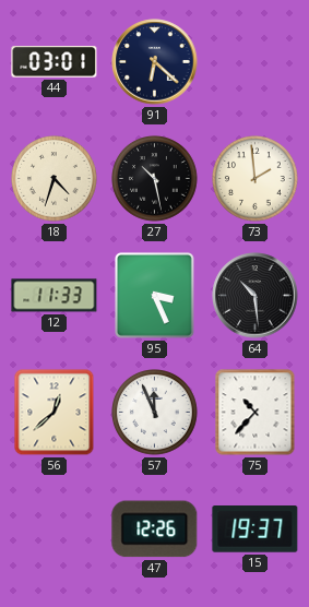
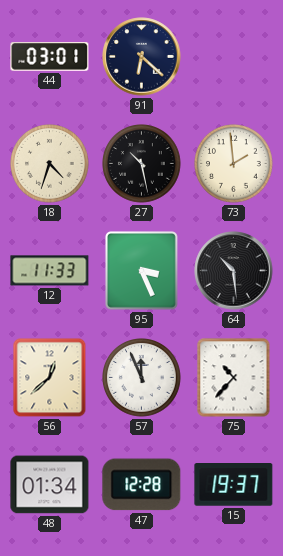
48: none -> 01:34 (50, 485)
47: 12:26 -> 12:28 (142, 485)
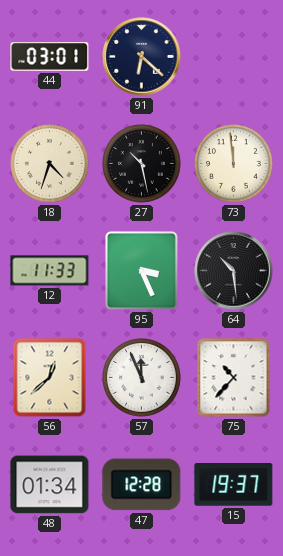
73: 1:59 -> 11:59 (234, 164)
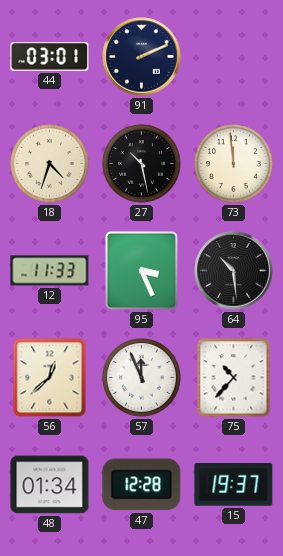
91: 6:22 -> 2:11 (142, 57)
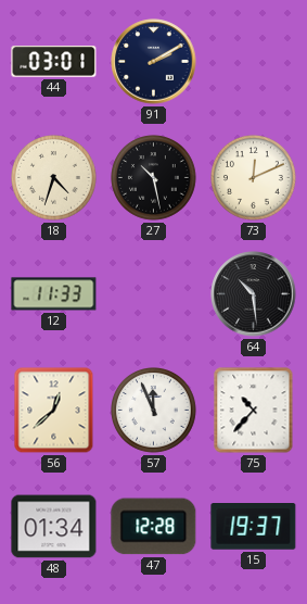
91: 2:11 -> 2:10 (154, 62)
73: 11:59 -> 12:11 (254, 178)
95: 3:26 -> none (141, 270)
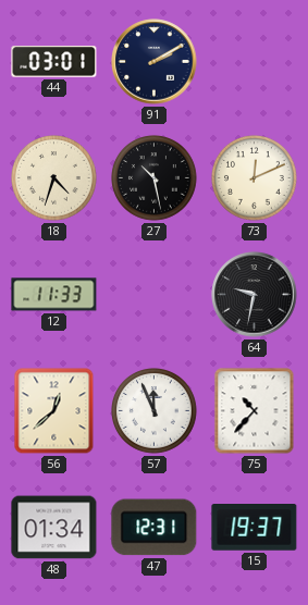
64: 10:29 -> 9:32 (255, 295)
47: 12:28 -> 12:31 (155, 528)
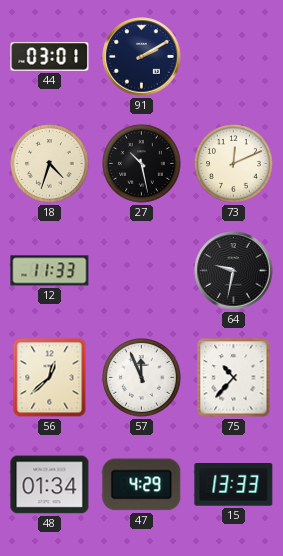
47: 12:31 -> 4:29 (142, 485)
15: 19:37 -> 13:33 (234, 485)
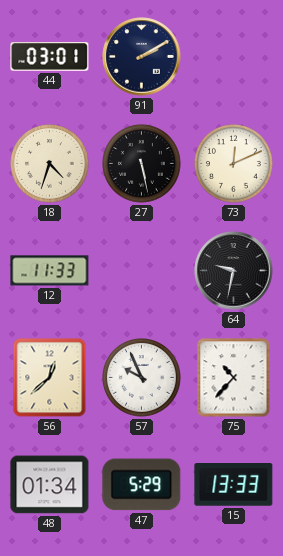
27: 10:28 -> 5:28 (142, 164)
57: 11:56 -> 9:56 (142, 378)
47: 4:29 -> 5:29 (142, 485)
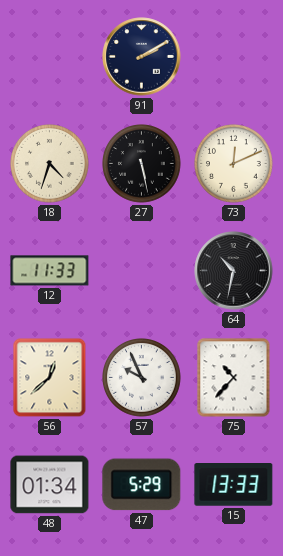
44: 03:01 -> none (50, 57)
64: 9:32 -> 10:32 (234, 271)
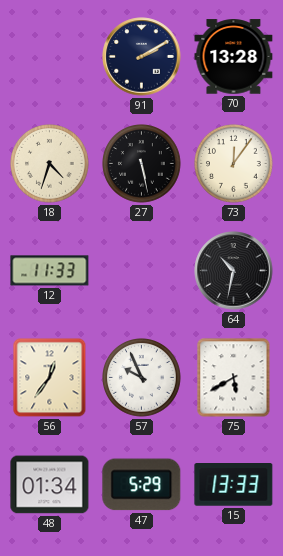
70: none -> 13:28 (234, 57)
73: 12:11 -> 12:06 (234, 164)
56: 12:38 -> 12:36 (50, 378)
75: 10:37 -> 5:40 (234, 378)
